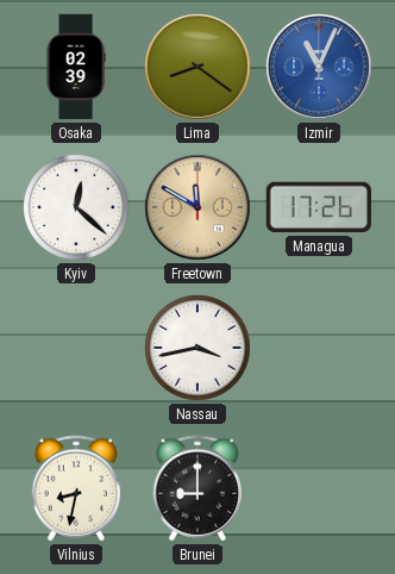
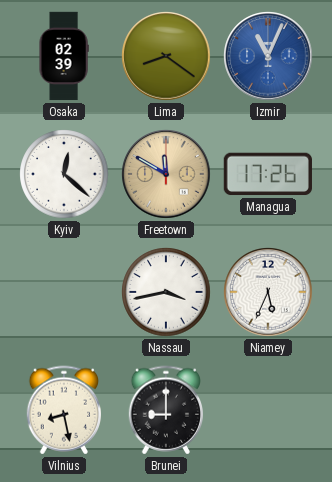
Niamey: none -> 5:34 (268, 292)
Vilnius: 8:32 -> 8:28 (64, 410)
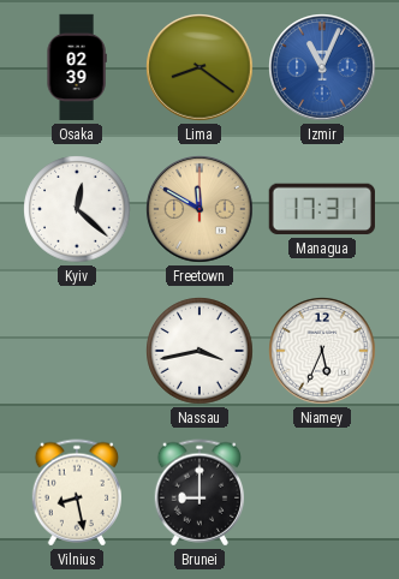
Managua: 17:26 -> 17:31 (321, 209)
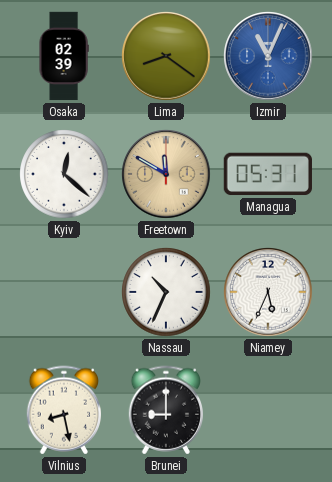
Managua: 17:31 -> 05:31 (267, 174)
Nassau: 3:43 -> 10:34 (166, 292)
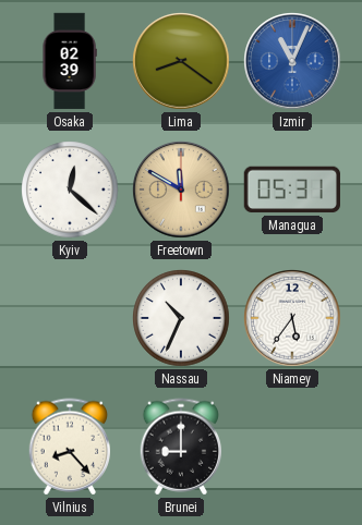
Niamey: 5:34 -> 5:36 (292, 318)
Vilnius: 8:28 -> 8:23 (70, 447)
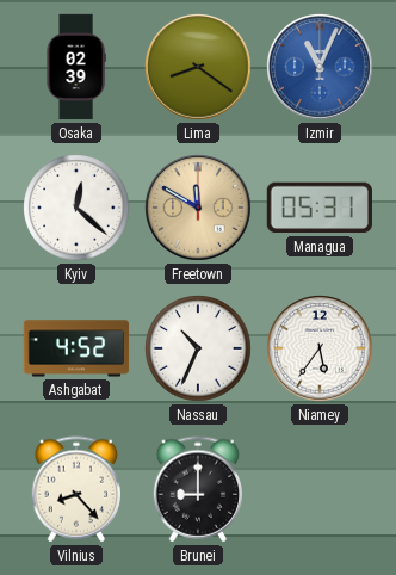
Ashgabat: none -> 4:52 (76, 348)
